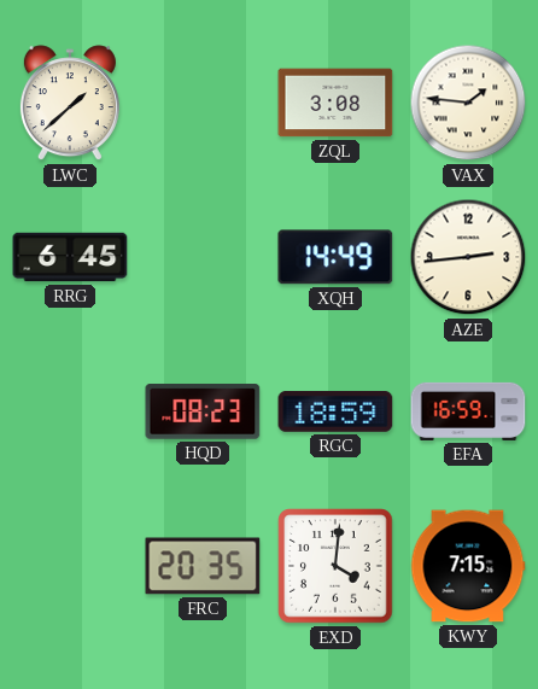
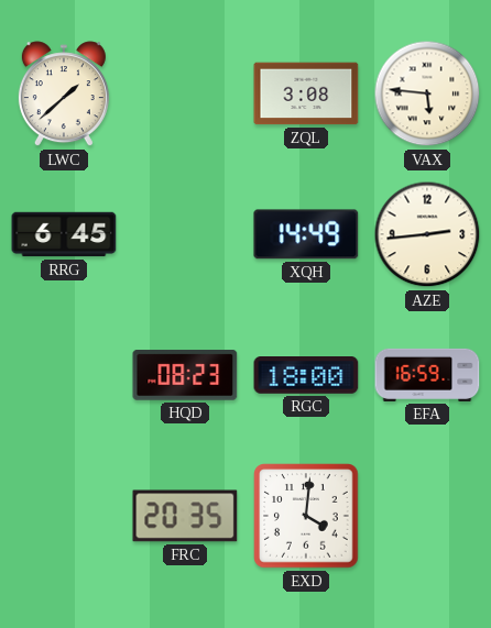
VAX: 1:46 -> 5:46 (427, 93)
RGC: 18:59 -> 18:00 (306, 376)
KWY: 7:15 -> none (468, 566)
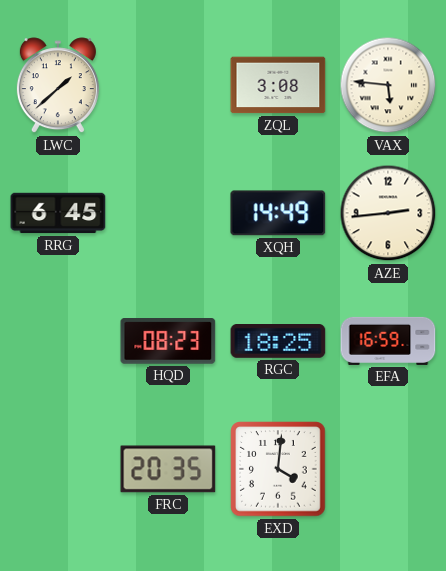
RGC: 18:00 -> 18:25 (278, 342)
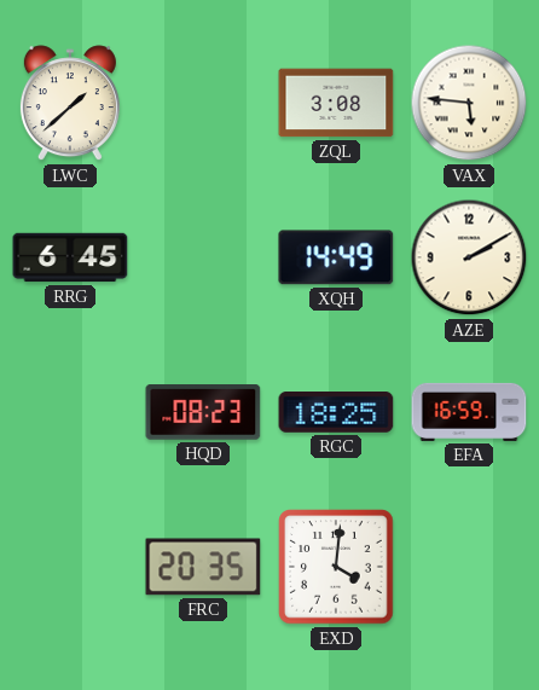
AZE: 2:44 -> 2:10 (469, 257)
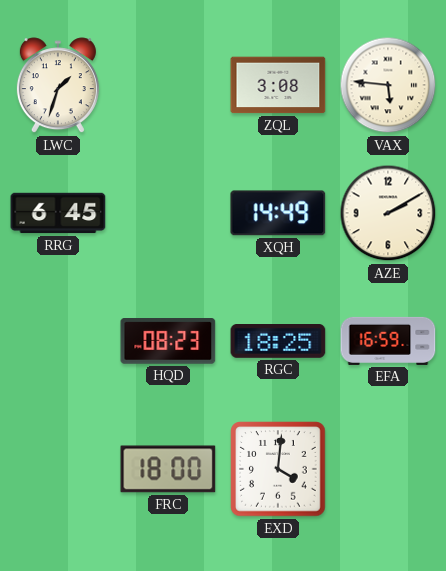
LWC: 1:38 -> 1:33 (58, 86)
FRC: 20:35 -> 18:00 (168, 469)
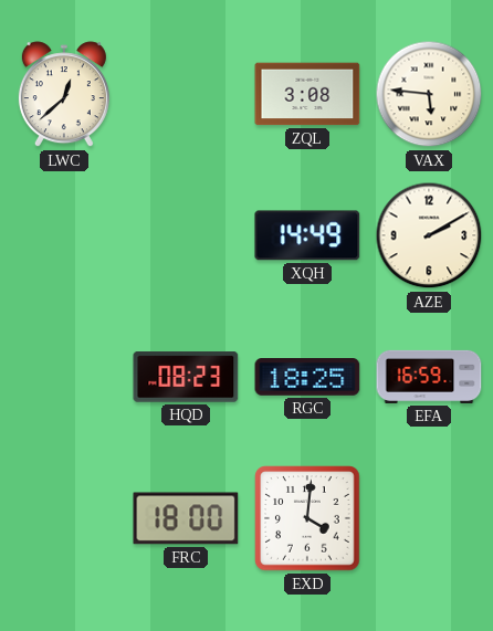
LWC: 1:33 -> 12:38 (64, 95)
RRG: 6:45 -> none (58, 213)
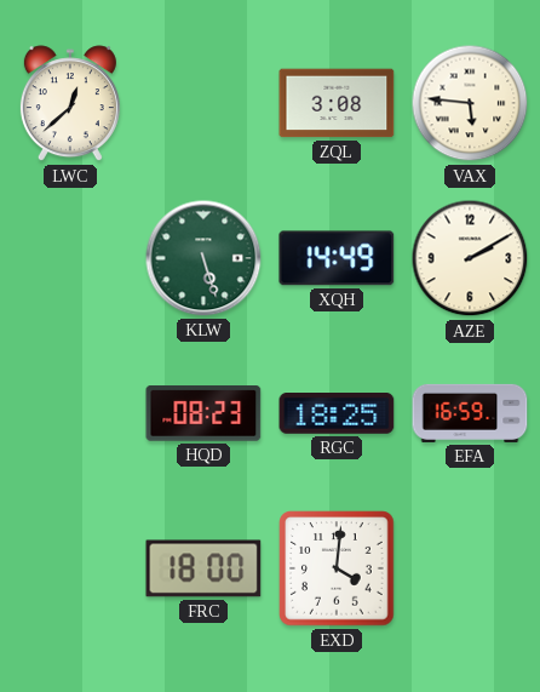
KLW: none -> 5:27 (203, 258)
